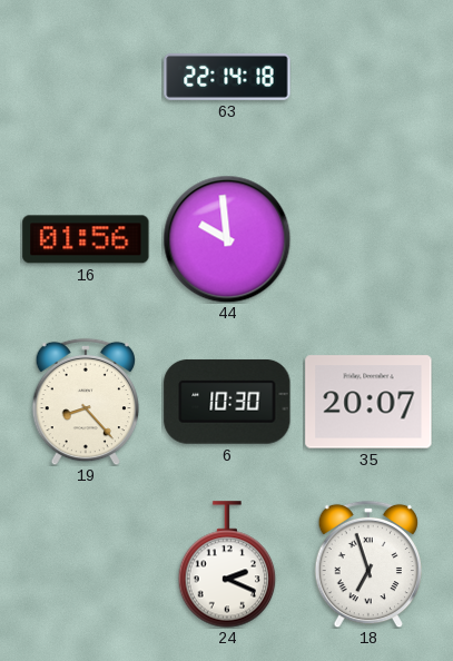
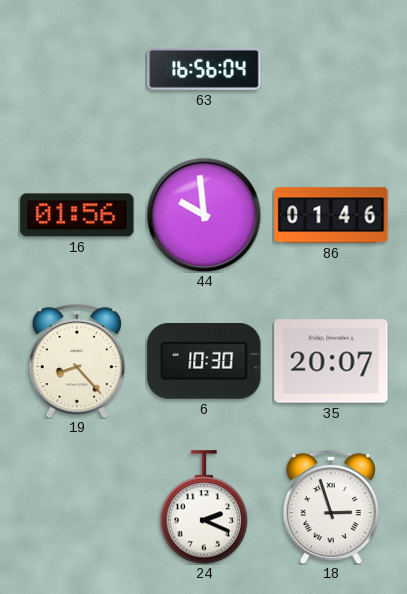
63: 22:14 -> 16:56 (204, 69)
86: none -> 01:46 (331, 215)
18: 6:57 -> 2:57 (330, 507)
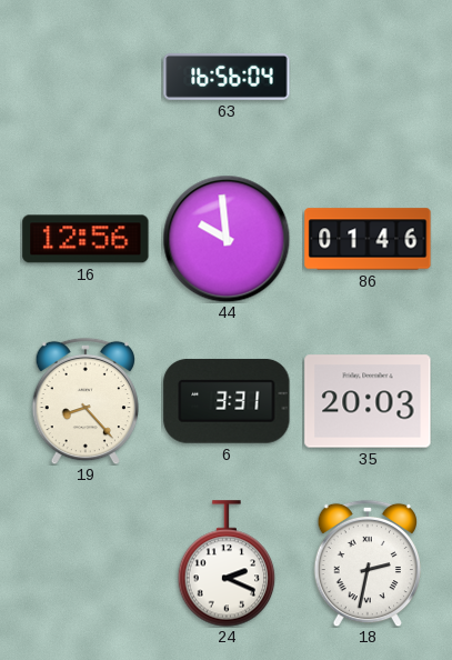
16: 01:56 -> 12:56 (86, 239)
6: 10:30 -> 3:31 (227, 401)
35: 20:07 -> 20:03 (368, 401)
18: 2:57 -> 2:32 (366, 563)
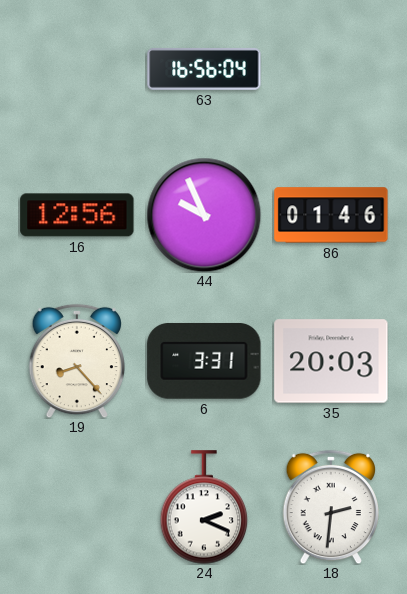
44: 9:59 -> 9:56 (204, 215)
18: 2:32 -> 2:31 (330, 507)
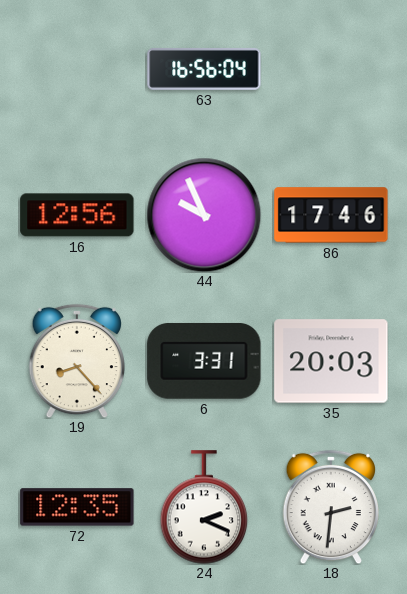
86: 01:46 -> 17:46 (331, 215)
72: none -> 12:35 (77, 507)
